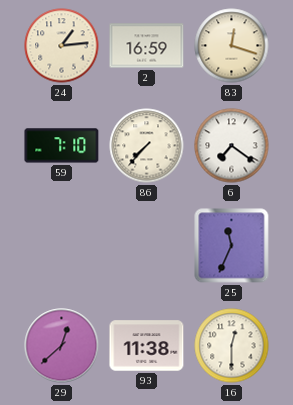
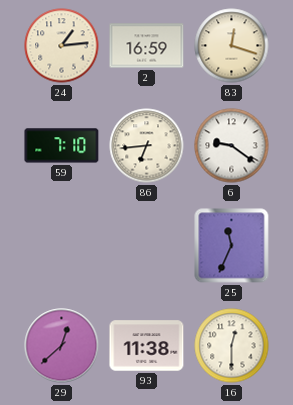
86: 7:37 -> 6:44 (147, 146)
6: 7:21 -> 9:21 (232, 146)
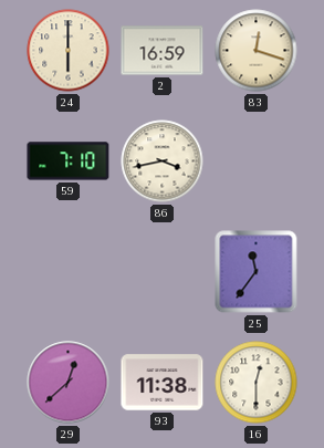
24: 1:14 -> 6:00 (69, 51)
86: 6:44 -> 3:43 (163, 162)
6: 9:21 -> none (232, 146)
25: 11:34 -> 11:36 (257, 272)
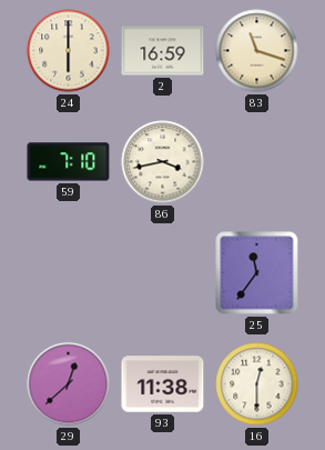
83: 12:18 -> 11:18 (257, 51)
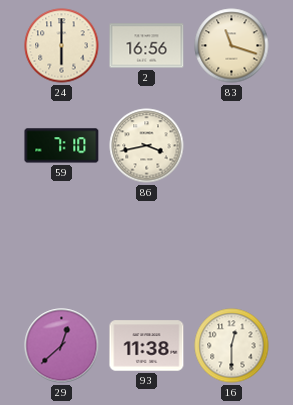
2: 16:59 -> 16:56 (147, 46)
25: 11:36 -> none (257, 273)
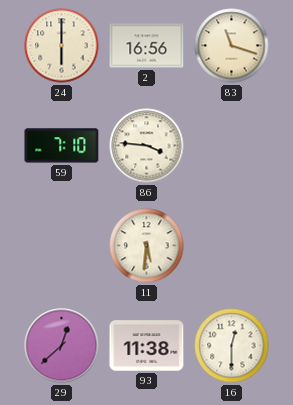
86: 3:43 -> 3:46 (147, 146)
11: none -> 5:31 (147, 246)
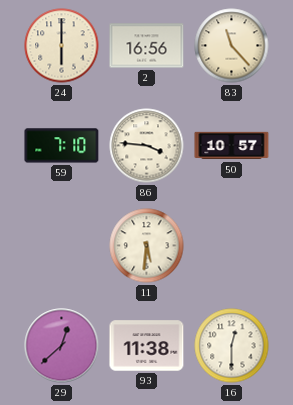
83: 11:18 -> 11:23 (232, 46)
50: none -> 10:57 (232, 146)
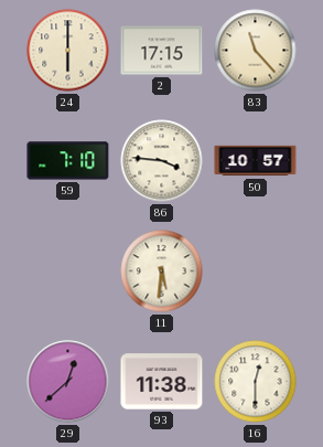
2: 16:56 -> 17:15 (162, 51)
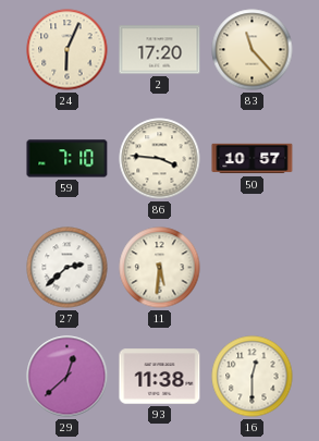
24: 6:00 -> 6:04 (68, 50)
2: 17:15 -> 17:20 (160, 50)
27: none -> 2:38 (68, 268)
